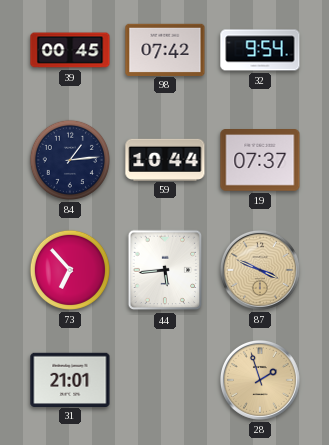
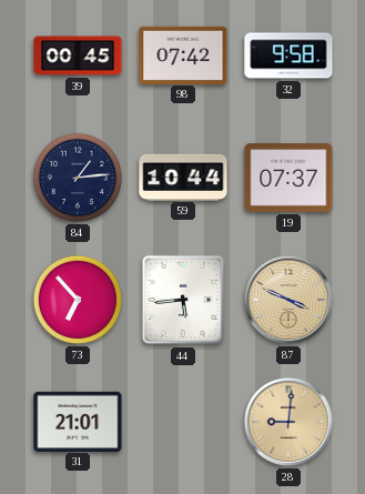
32: 9:54 -> 9:58 (288, 56)
28: 1:57 -> 9:01 (288, 422)
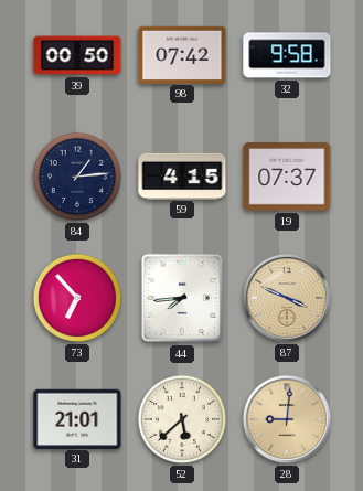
39: 00:45 -> 00:50 (77, 55)
59: 10:44 -> 4:15 (182, 175)
44: 5:44 -> 7:44 (182, 298)
52: none -> 5:38 (182, 419)
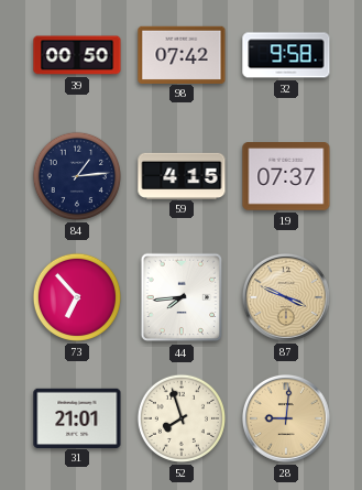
52: 5:38 -> 7:57 (182, 418)
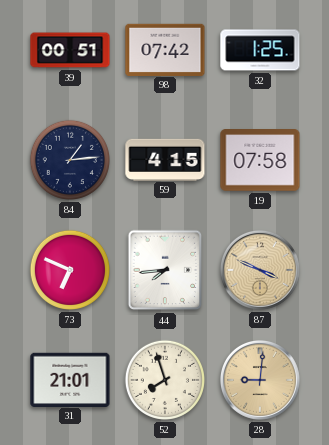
39: 00:50 -> 00:51 (70, 50)
32: 9:58 -> 1:25 (260, 50)
19: 07:37 -> 07:58 (260, 160)
73: 6:53 -> 6:49 (70, 270)
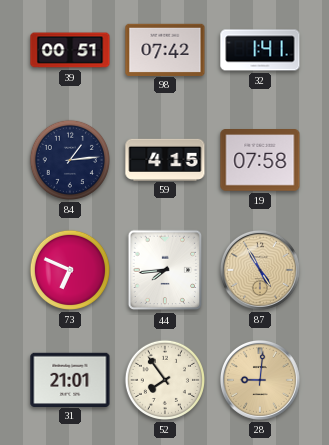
32: 1:25 -> 1:41 (260, 50)
87: 3:49 -> 4:55 (260, 270)
52: 7:57 -> 7:54 (165, 380)
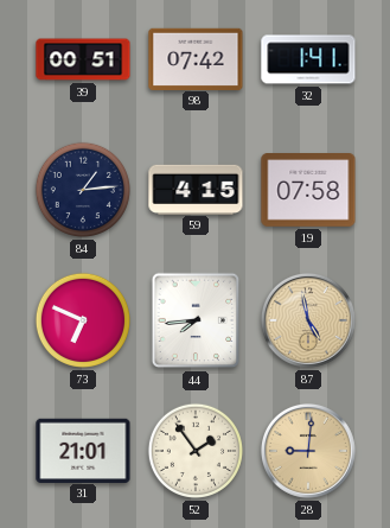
87: 4:55 -> 4:58 (308, 320)
52: 7:54 -> 1:54 (196, 451)
